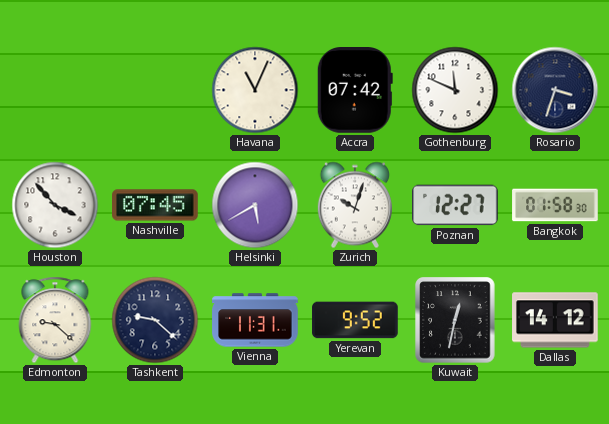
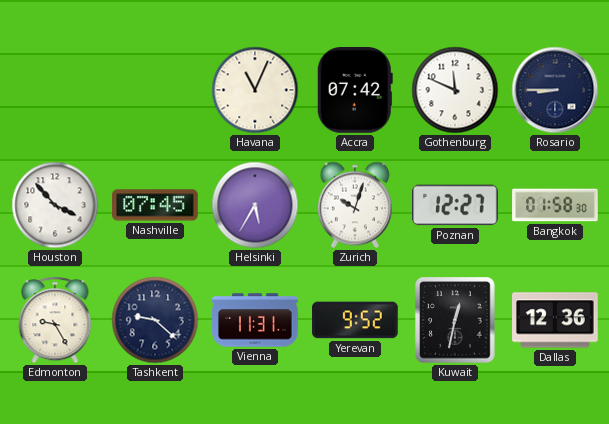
Rosario: 3:33 -> 8:45 (555, 90)
Helsinki: 5:40 -> 5:35 (255, 205)
Edmonton: 9:22 -> 9:25 (55, 320)
Dallas: 14:12 -> 12:36 (555, 320)
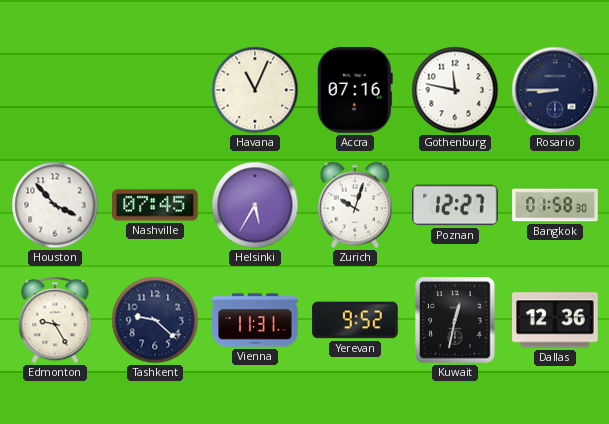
Accra: 07:42 -> 07:16 (355, 90)
Gothenburg: 11:49 -> 11:47 (455, 90)
